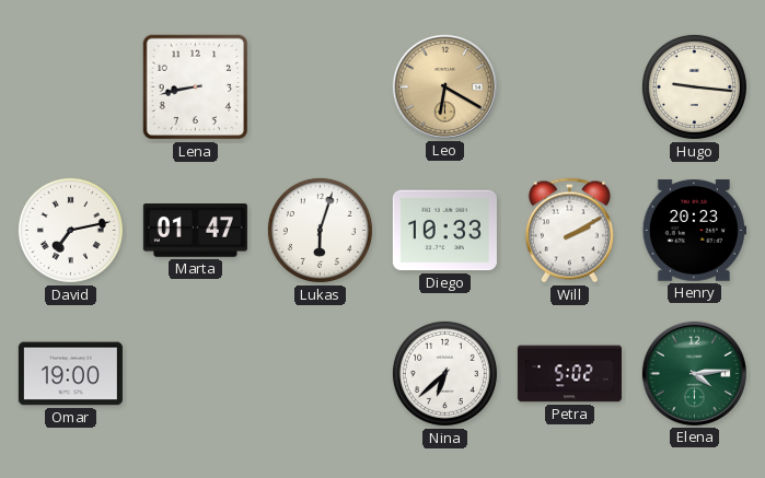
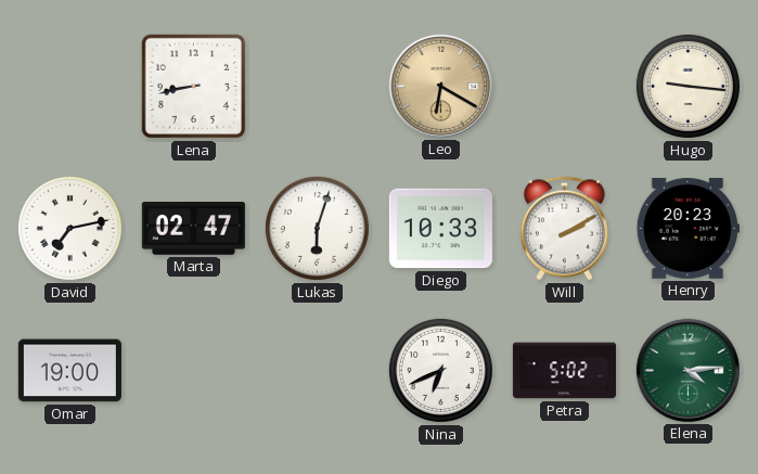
Marta: 01:47 -> 02:47 (193, 229)
Nina: 6:38 -> 6:41 (440, 370)
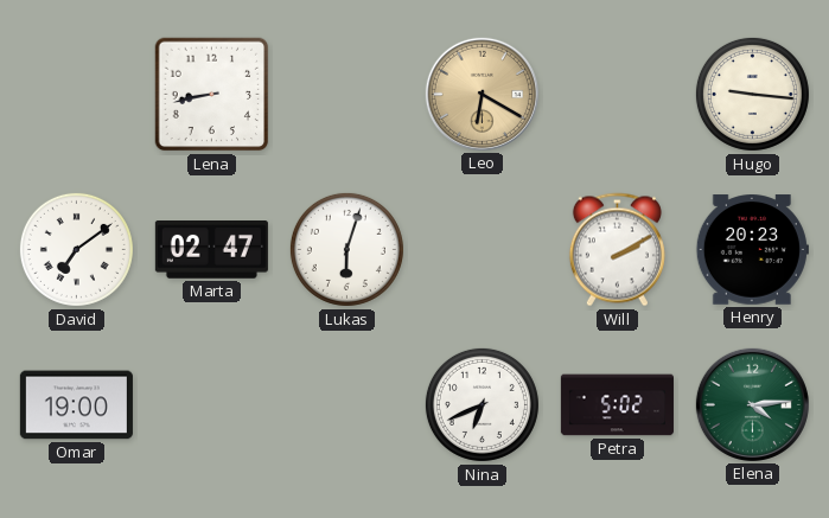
David: 7:13 -> 7:09 (76, 249)
Diego: 10:33 -> none (440, 229)
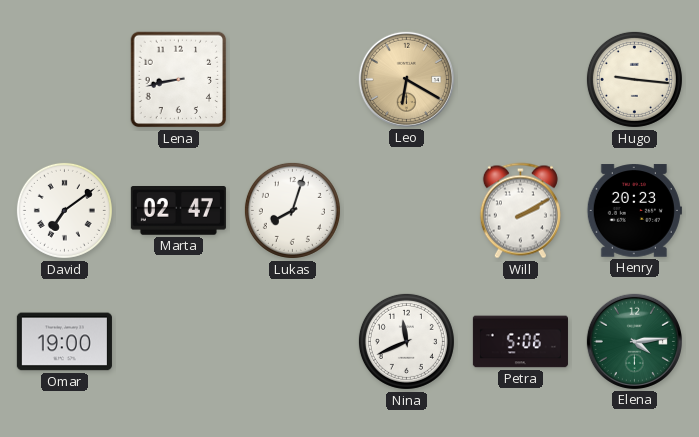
Lukas: 6:03 -> 8:03 (292, 210)
Nina: 6:41 -> 11:41 (406, 341)
Petra: 5:02 -> 5:06 (520, 342)
